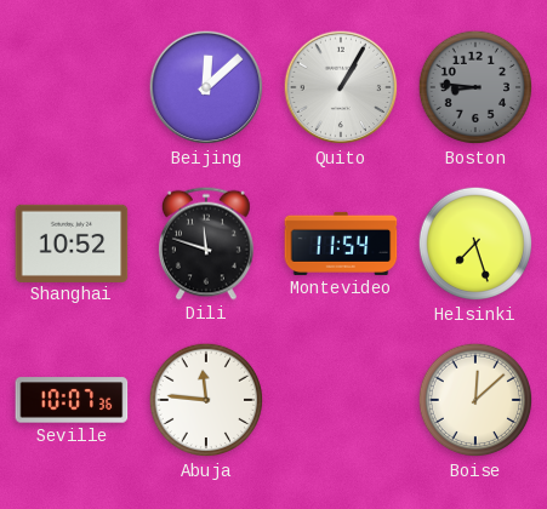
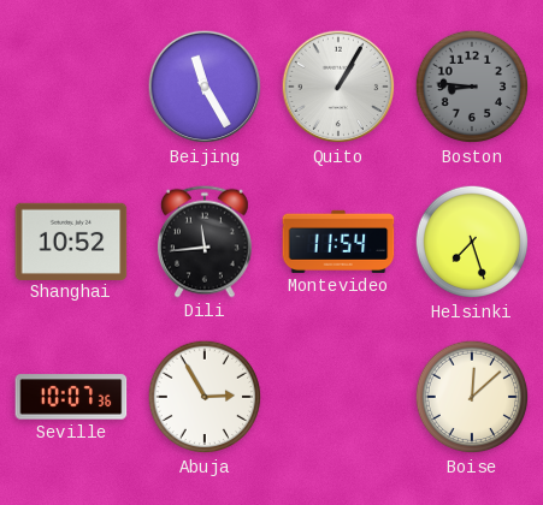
Beijing: 12:08 -> 11:25 (205, 87)
Dili: 11:48 -> 11:44 (205, 242)
Abuja: 11:46 -> 2:55 (205, 397)
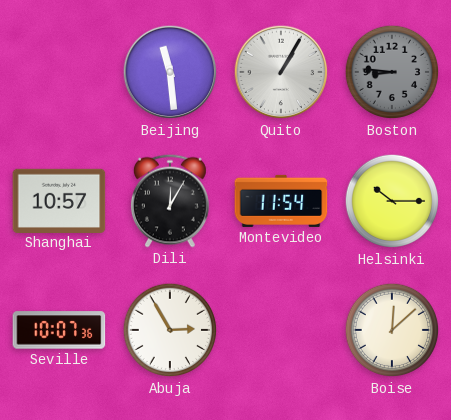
Beijing: 11:25 -> 11:29 (170, 72)
Shanghai: 10:52 -> 10:57 (59, 200)
Dili: 11:44 -> 12:05 (170, 201)
Helsinki: 7:27 -> 10:15 (392, 201)
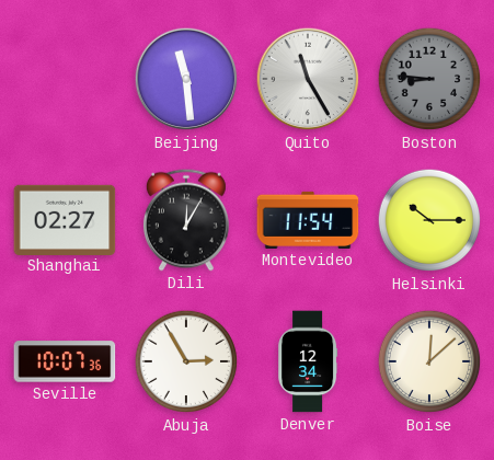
Quito: 1:05 -> 11:25 (308, 79)
Shanghai: 10:57 -> 02:27 (65, 219)
Denver: none -> 12:34 (309, 361)
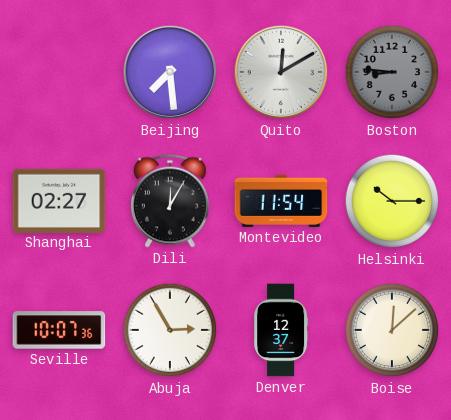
Beijing: 11:29 -> 7:29 (170, 72)
Quito: 11:25 -> 12:10 (281, 72)
Denver: 12:34 -> 12:37 (282, 330)
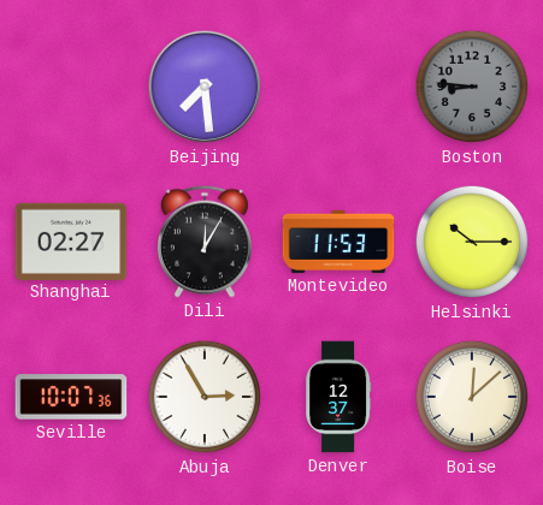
Quito: 12:10 -> none (281, 72)
Montevideo: 11:54 -> 11:53 (338, 242)
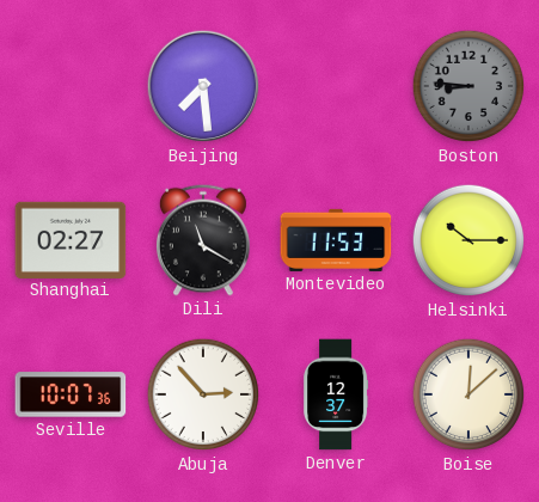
Dili: 12:05 -> 11:20 (203, 240)
Abuja: 2:55 -> 2:53 (203, 394)
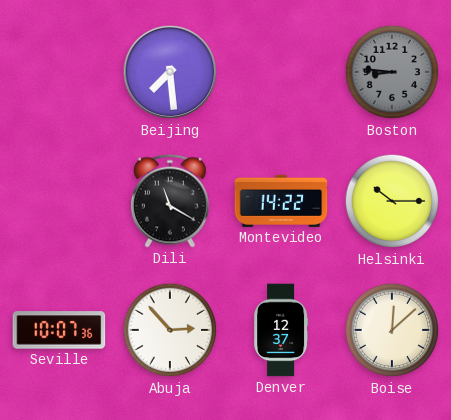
Shanghai: 02:27 -> none (71, 239)
Montevideo: 11:53 -> 14:22 (281, 201)
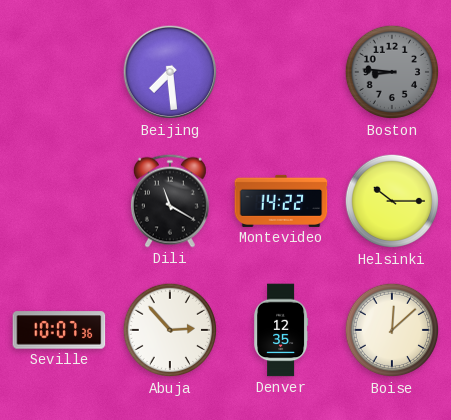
Denver: 12:37 -> 12:35 (282, 330)
